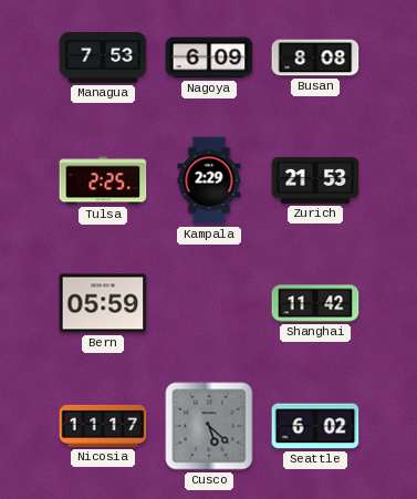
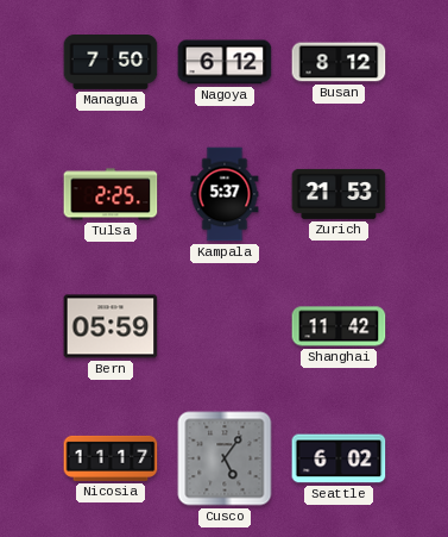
Managua: 7:53 -> 7:50 (111, 63)
Nagoya: 6:09 -> 6:12 (225, 62)
Busan: 8:08 -> 8:12 (339, 62)
Kampala: 2:29 -> 5:37 (225, 194)
Cusco: 5:22 -> 5:06 (225, 458)
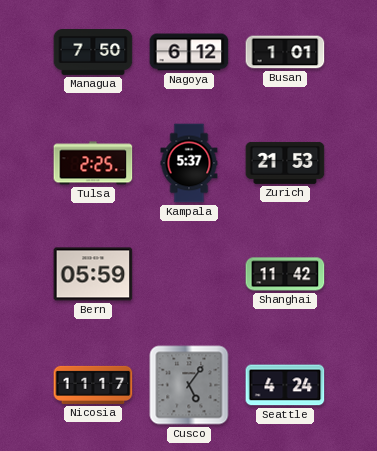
Busan: 8:12 -> 1:01 (285, 52)
Seattle: 6:02 -> 4:24 (285, 385)
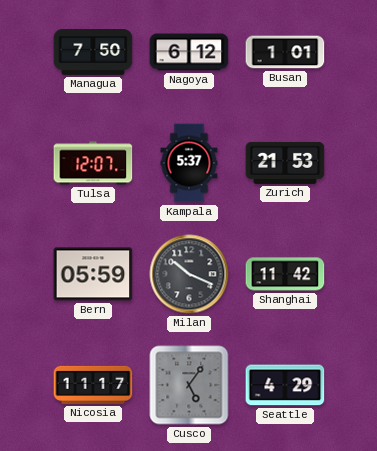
Tulsa: 2:25 -> 12:07 (93, 163)
Milan: none -> 10:19 (189, 274)
Seattle: 4:24 -> 4:29 (285, 385)
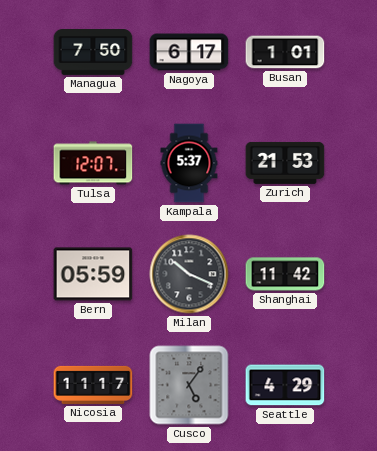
Nagoya: 6:12 -> 6:17 (189, 52)
